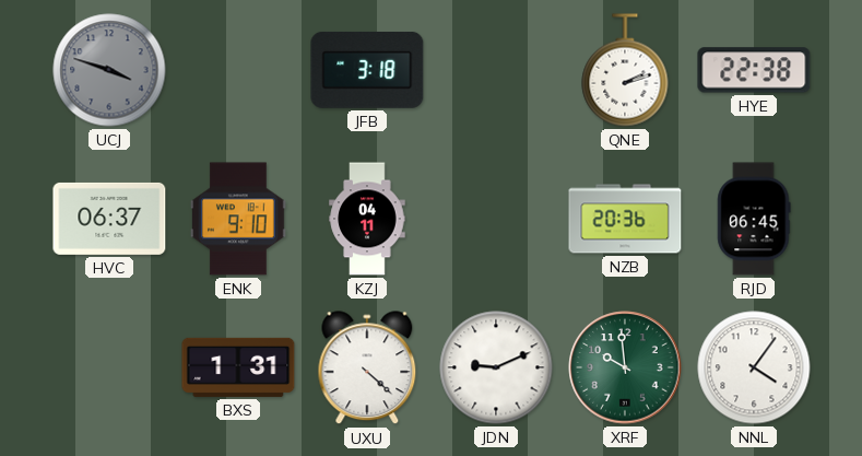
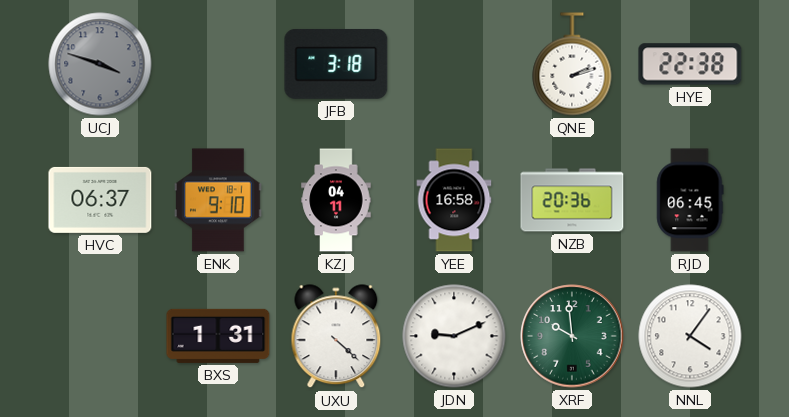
YEE: none -> 16:58 (454, 200)
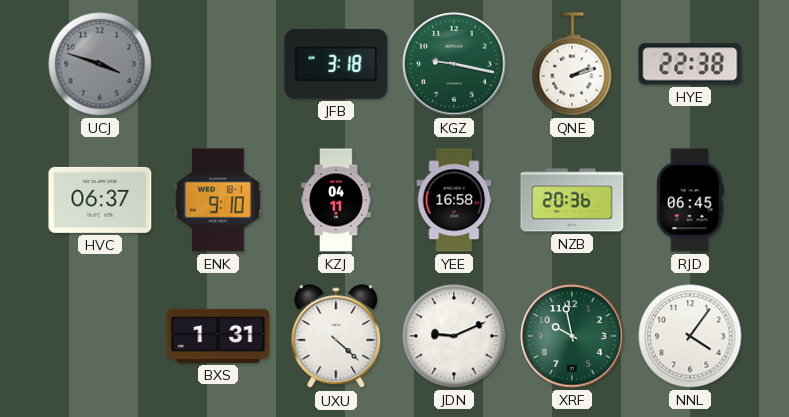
KGZ: none -> 9:17 (454, 64)
XRF: 9:59 -> 9:58 (572, 336)
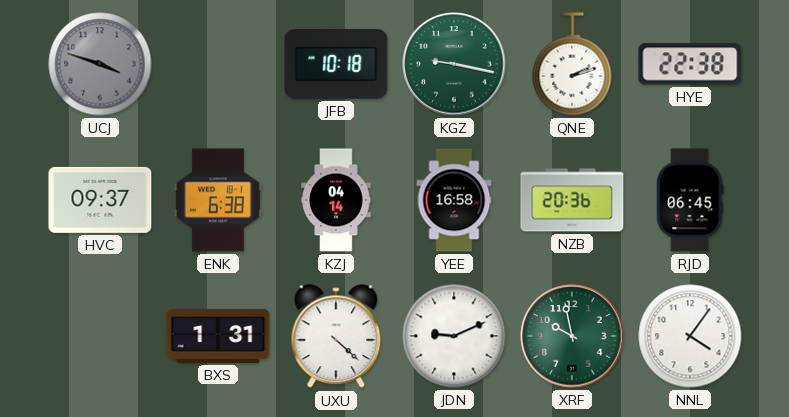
JFB: 3:18 -> 10:18 (336, 64)
HVC: 06:37 -> 09:37 (100, 200)
ENK: 9:10 -> 6:38 (219, 200)
KZJ: 04:11 -> 04:14 (336, 200)
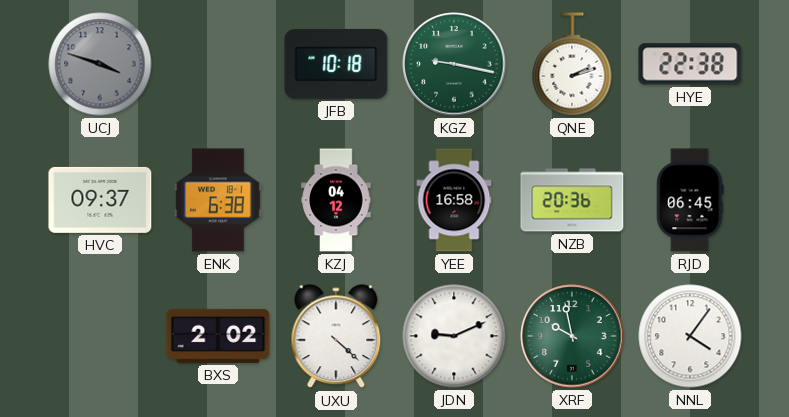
KZJ: 04:14 -> 04:12 (336, 200)
BXS: 1:31 -> 2:02 (218, 336)
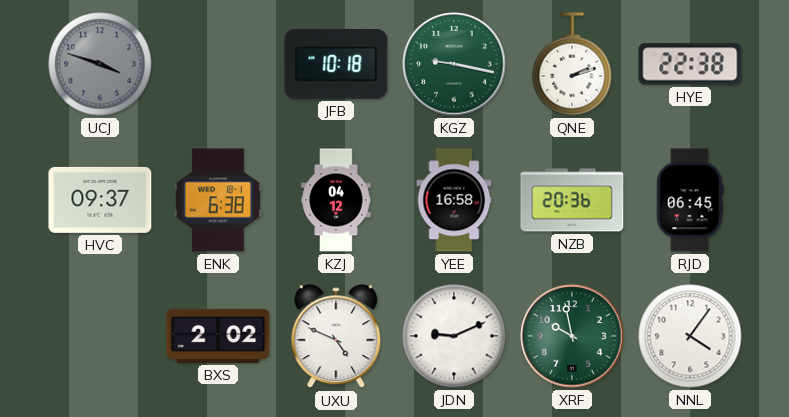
UXU: 4:22 -> 4:49 (336, 337)
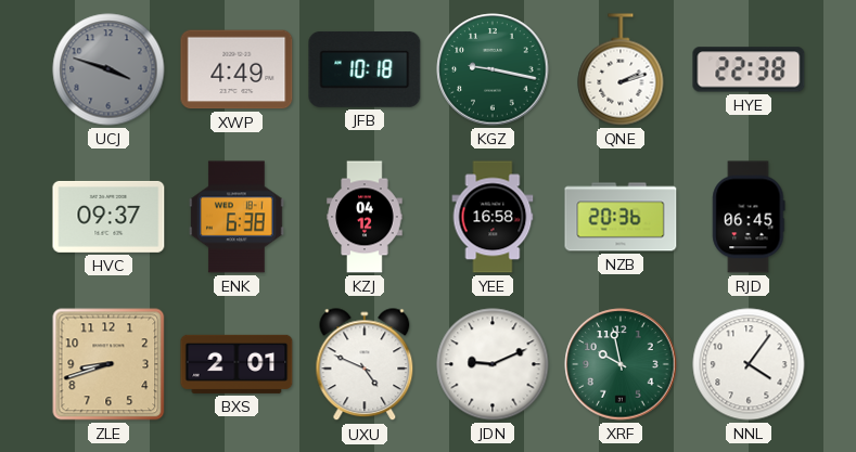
XWP: none -> 4:49 (237, 69)
ZLE: none -> 8:42 (108, 364)
BXS: 2:02 -> 2:01 (237, 364)
